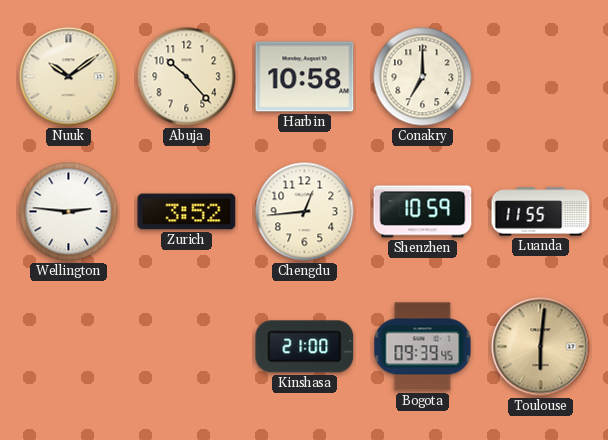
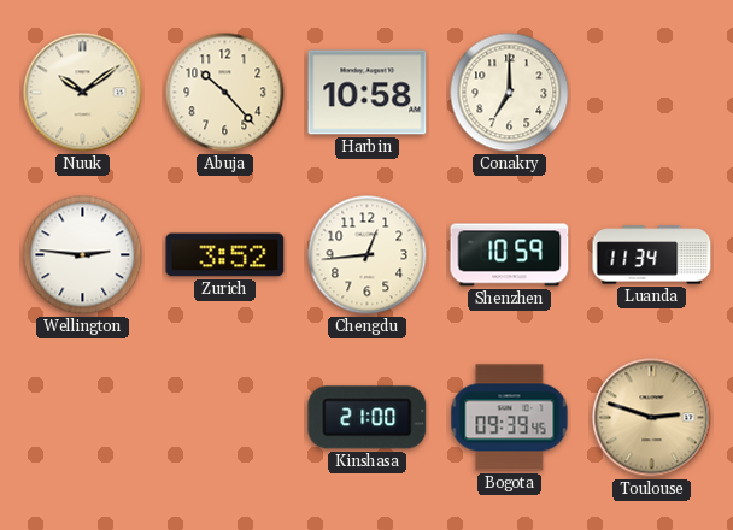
Luanda: 11:55 -> 11:34 (652, 255)
Toulouse: 6:01 -> 2:48 (652, 418)
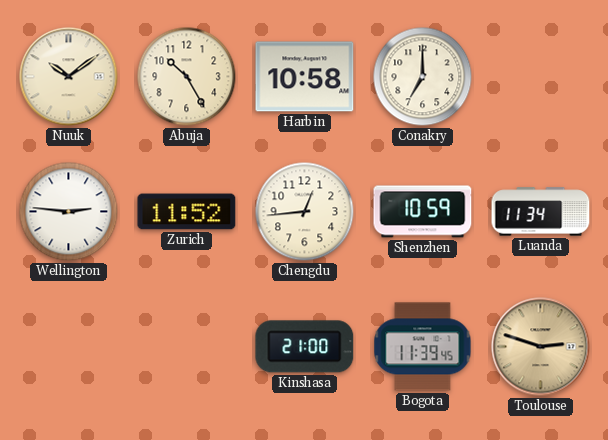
Abuja: 10:23 -> 10:25 (187, 77)
Zurich: 3:52 -> 11:52 (187, 212)
Bogota: 09:39 -> 11:39 (423, 347)
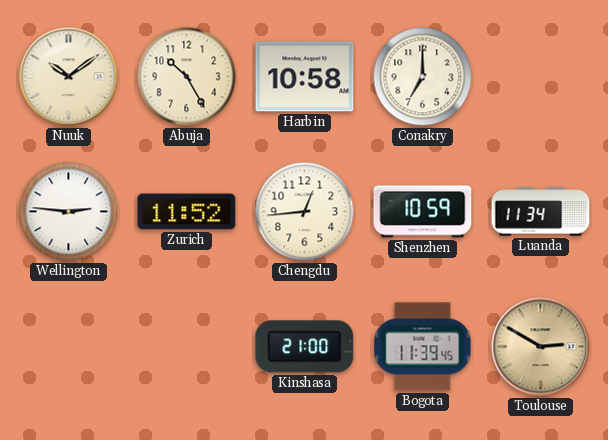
Toulouse: 2:48 -> 2:50 (541, 347)
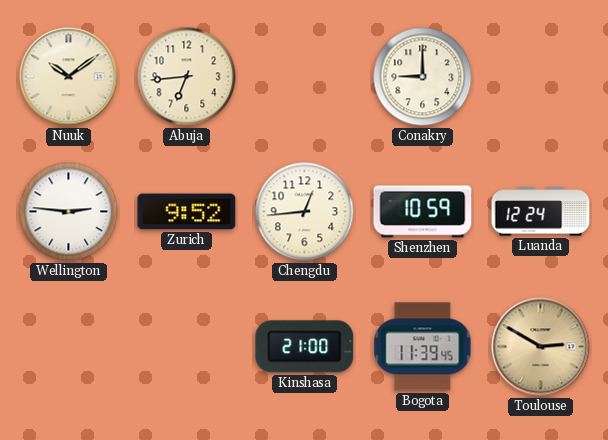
Abuja: 10:25 -> 6:44 (187, 77)
Harbin: 10:58 -> none (305, 77)
Conakry: 7:00 -> 9:00 (423, 77)
Zurich: 11:52 -> 9:52 (187, 212)
Luanda: 11:34 -> 12:24 (541, 212)
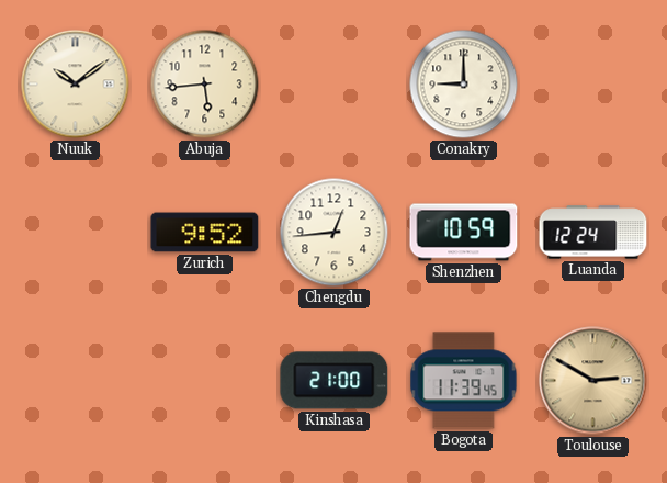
Abuja: 6:44 -> 5:44 (205, 85)
Wellington: 2:46 -> none (69, 212)
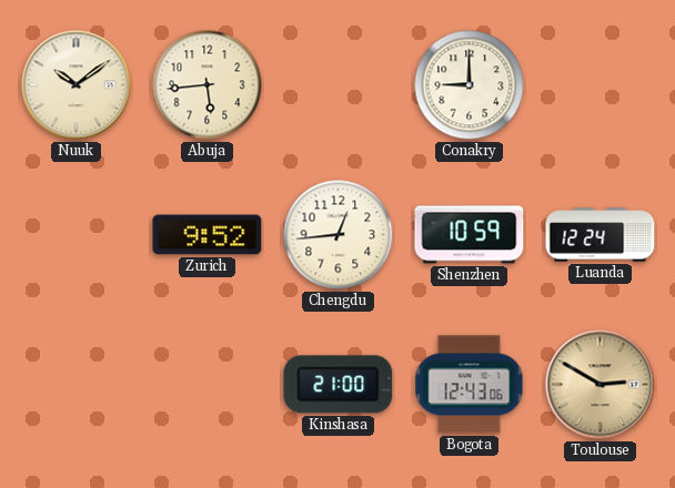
Bogota: 11:39 -> 12:43 (470, 385)
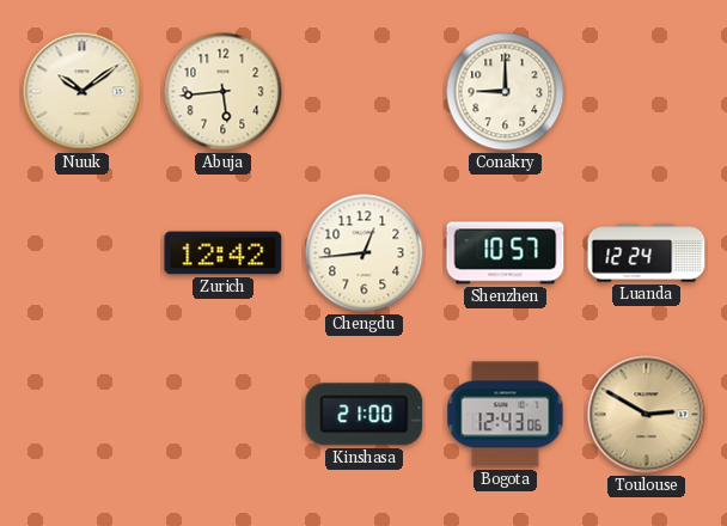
Zurich: 9:52 -> 12:42 (224, 253)
Shenzhen: 10:59 -> 10:57 (506, 253)
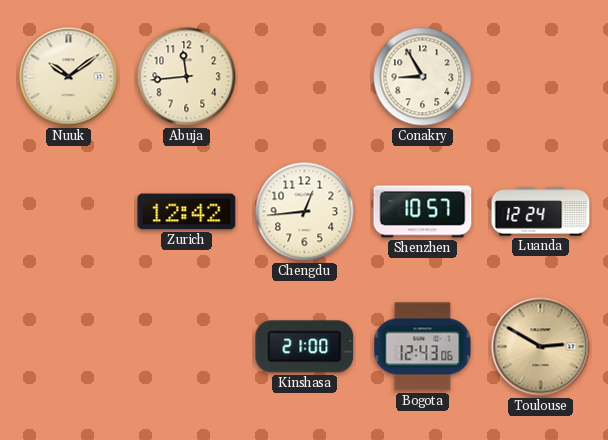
Abuja: 5:44 -> 11:44 (187, 77)
Conakry: 9:00 -> 8:55 (423, 77)
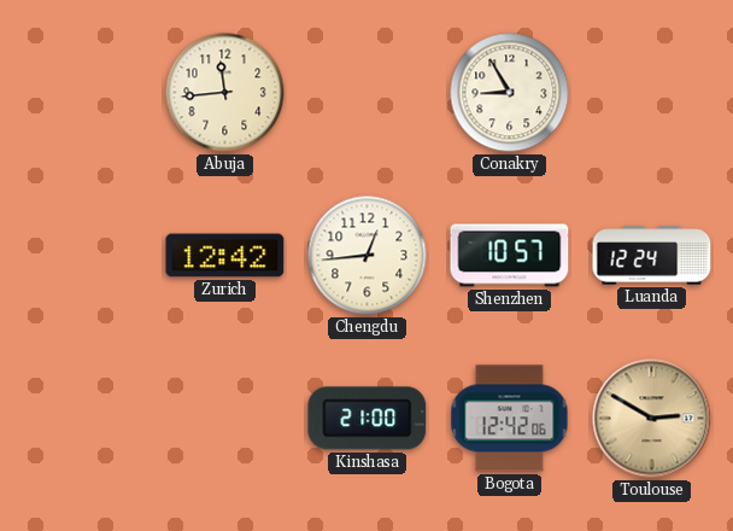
Nuuk: 10:09 -> none (69, 77)
Bogota: 12:43 -> 12:42 (510, 419)
